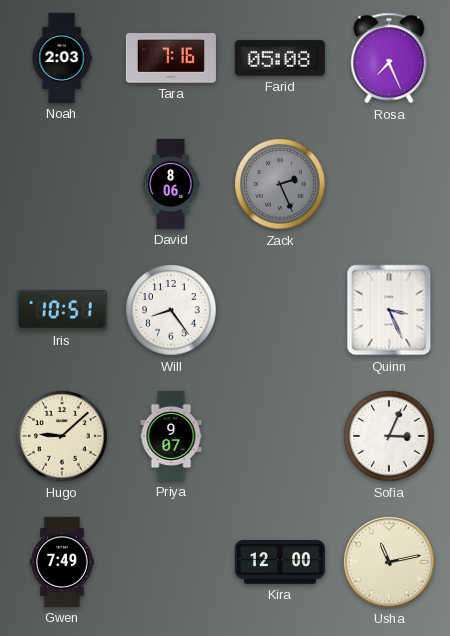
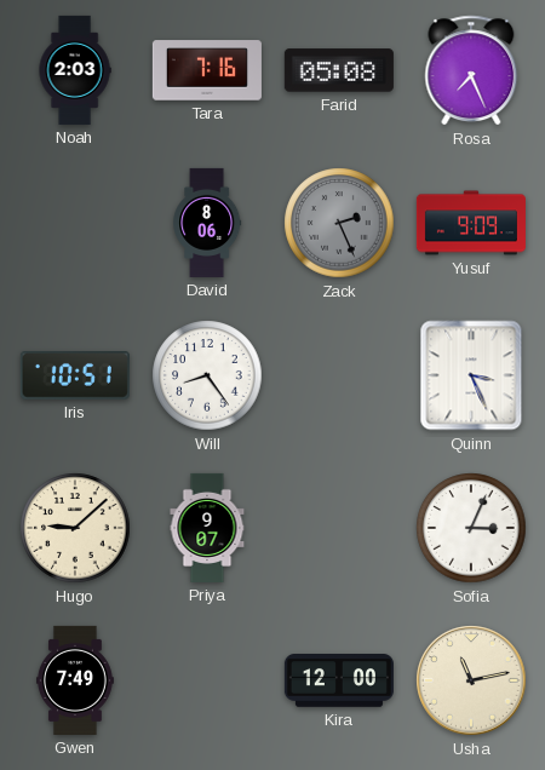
Yusuf: none -> 9:09 (471, 223)
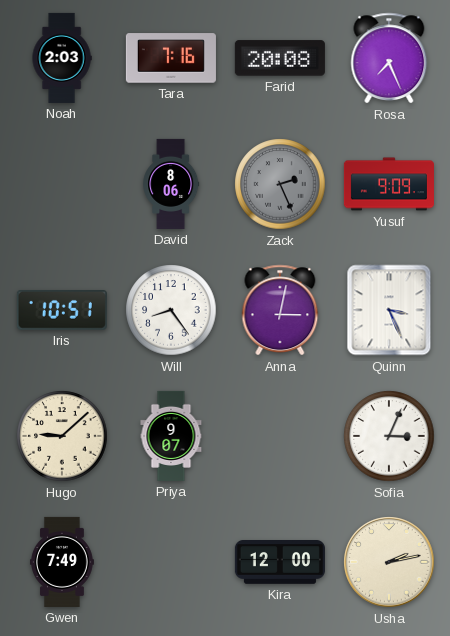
Farid: 05:08 -> 20:08 (280, 58)
Anna: none -> 3:02 (280, 310)
Usha: 11:13 -> 2:13 (389, 562)
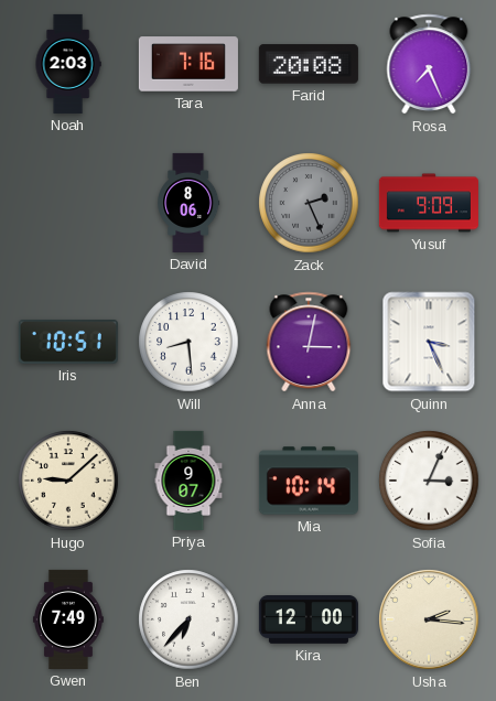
Will: 8:24 -> 8:29 (188, 342)
Mia: none -> 10:14 (309, 481)
Ben: none -> 6:37 (188, 619)
Usha: 2:13 -> 2:16 (429, 619)
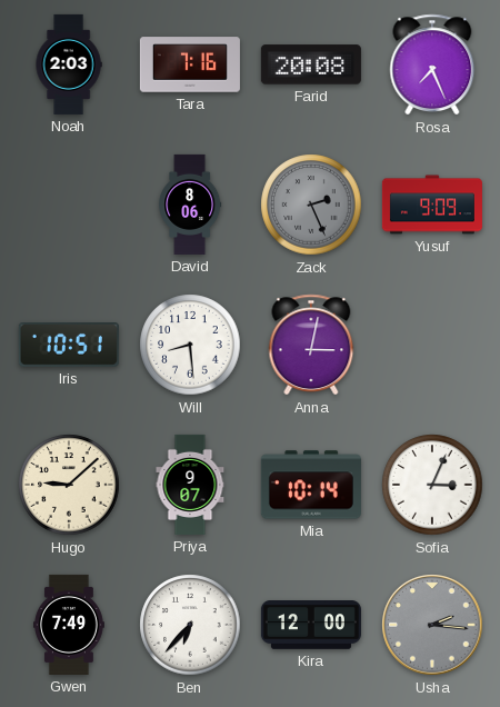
Quinn: 3:26 -> none (429, 342)
Usha dial: cream -> grey (432, 625)
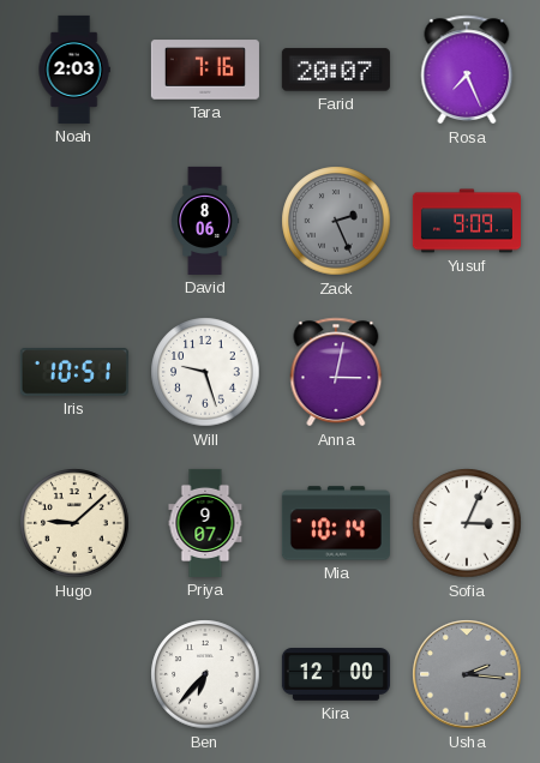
Farid: 20:08 -> 20:07 (336, 70)
Will: 8:29 -> 9:27 (205, 372)
Gwen: 7:49 -> none (69, 625)
